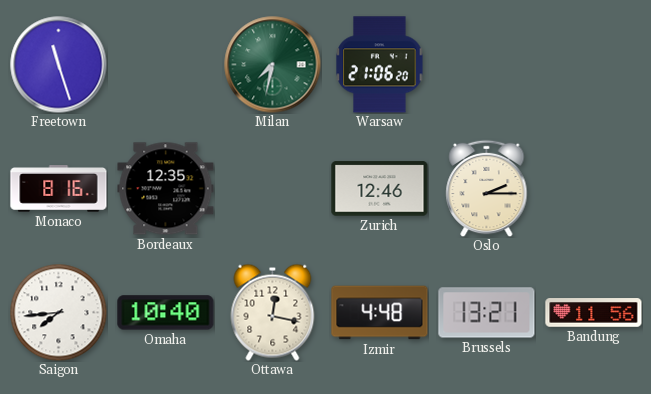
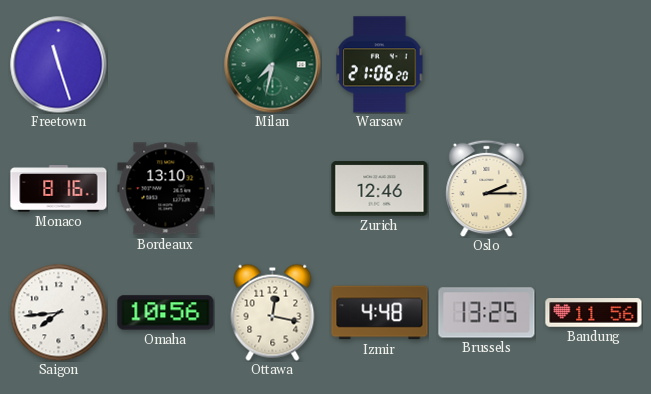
Bordeaux: 12:35 -> 13:10 (166, 189)
Omaha: 10:40 -> 10:56 (166, 313)
Brussels: 13:21 -> 13:25 (487, 313)
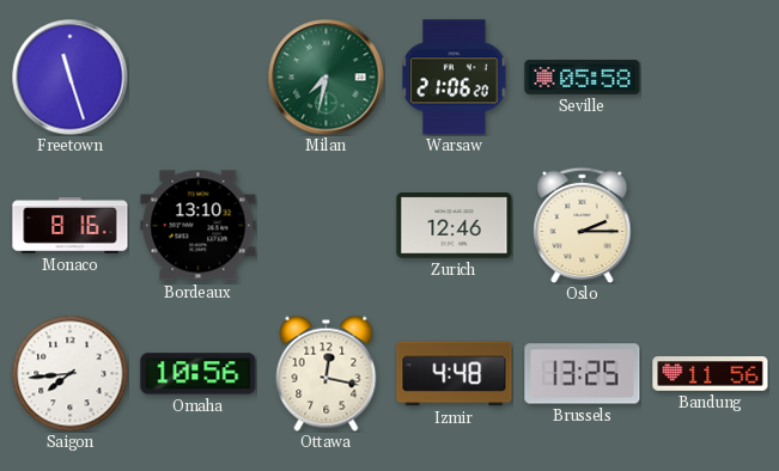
Seville: none -> 05:58 (583, 77)
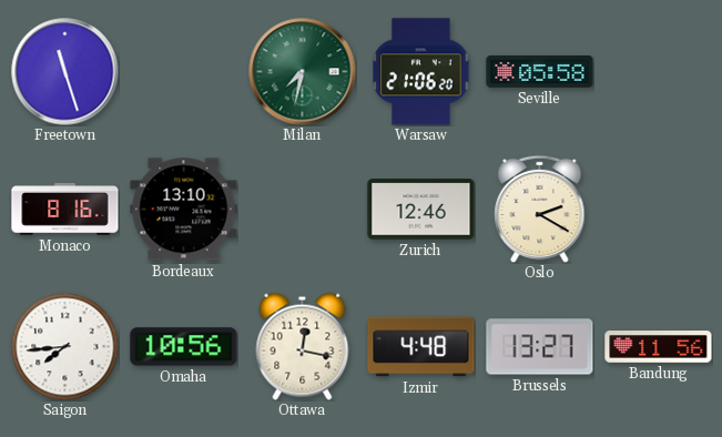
Oslo: 2:15 -> 2:20 (540, 209)
Brussels: 13:25 -> 13:27 (540, 347)
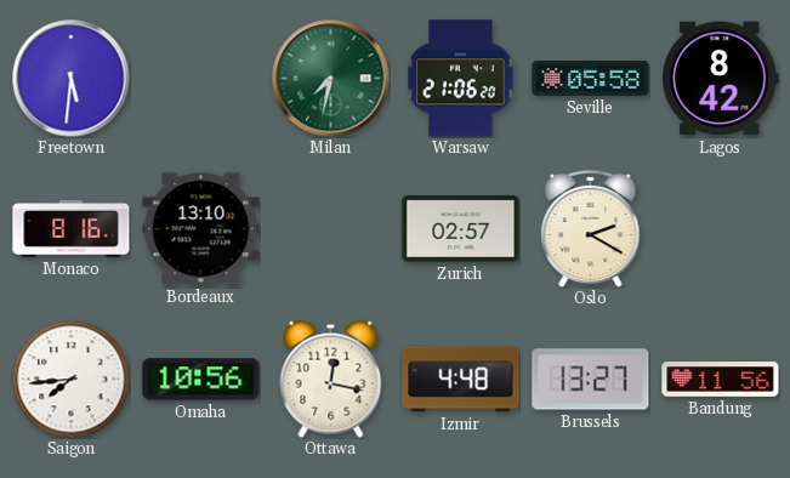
Freetown: 11:27 -> 5:31 (72, 79)
Lagos: none -> 8:42 (721, 79)
Zurich: 12:46 -> 02:57 (461, 229)
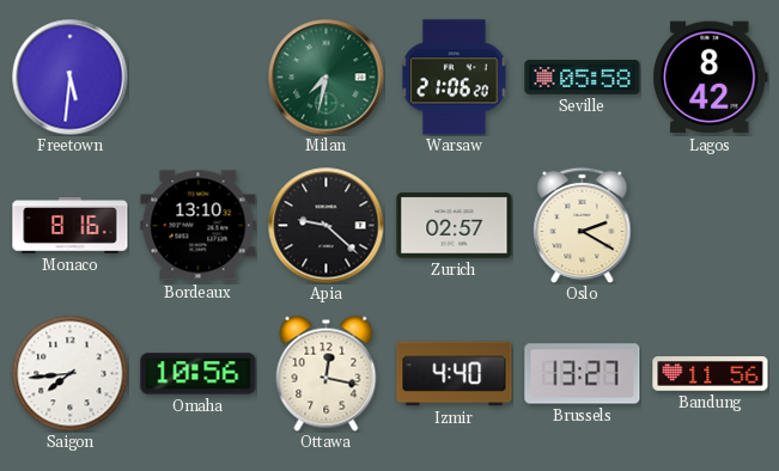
Apia: none -> 9:22 (327, 226)
Izmir: 4:48 -> 4:40 (455, 374)
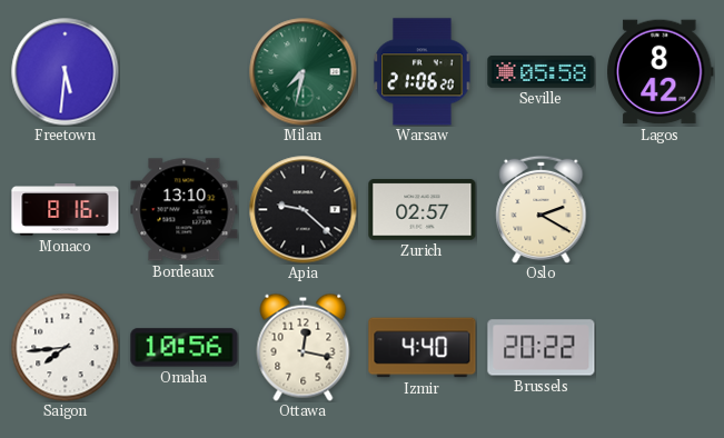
Brussels: 13:27 -> 20:22 (542, 348)
Bandung: 11:56 -> none (711, 374)
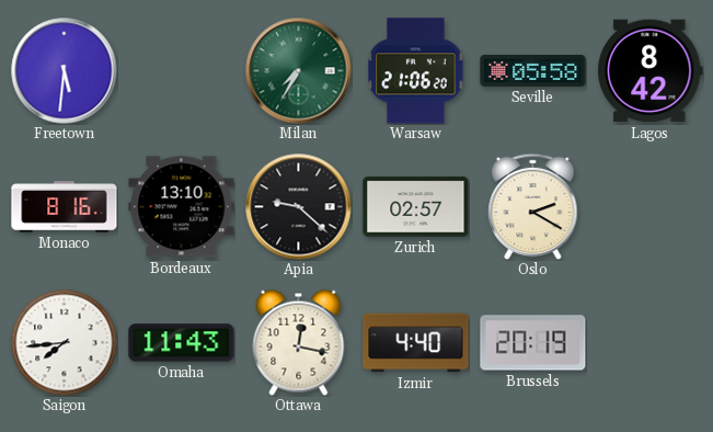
Milan: 7:32 -> 7:35 (299, 71)
Omaha: 10:56 -> 11:43 (182, 343)
Brussels: 20:22 -> 20:19 (533, 343)
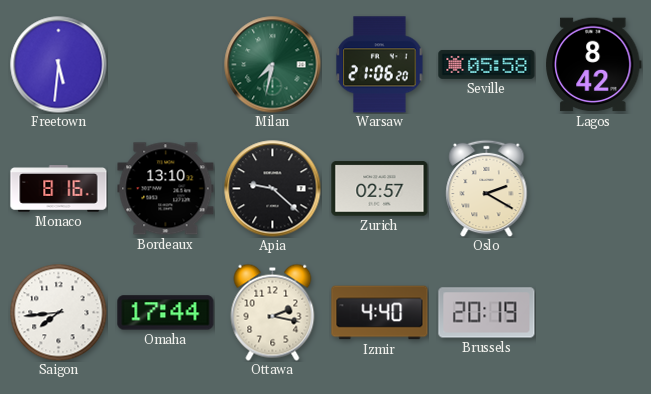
Milan: 7:35 -> 7:32 (273, 65)
Omaha: 11:43 -> 17:44 (166, 313)
Ottawa: 12:17 -> 2:17 (273, 312)
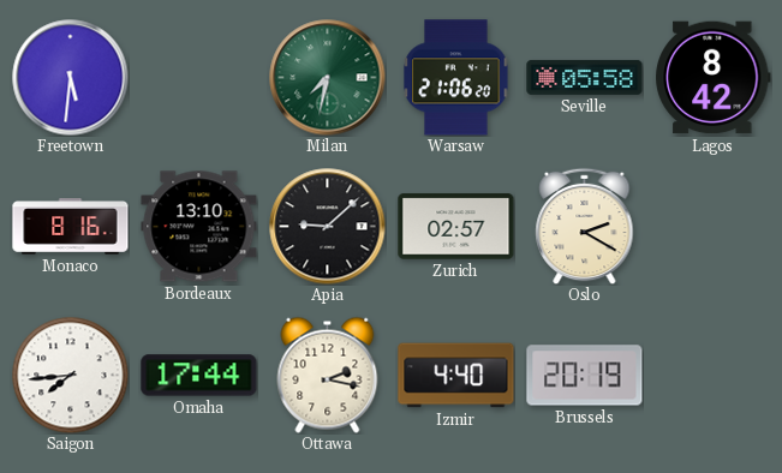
Apia: 9:22 -> 9:08 (328, 227)
